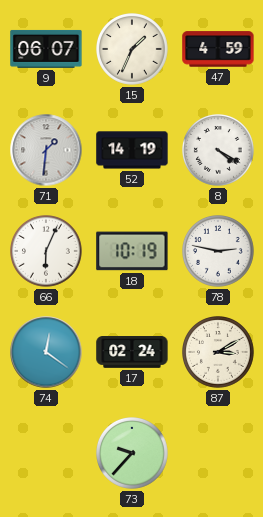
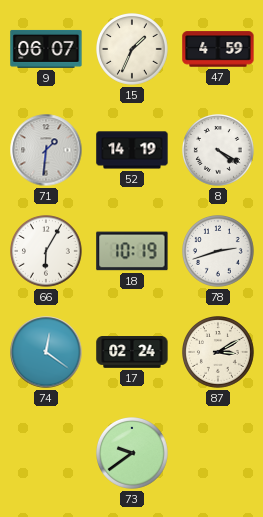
66: 6:04 -> 6:05 (47, 252)
78: 2:47 -> 2:42 (219, 252)
73: 9:37 -> 9:39 (133, 454)
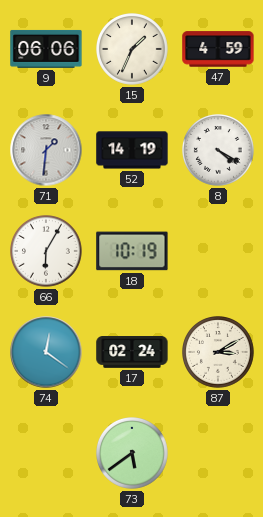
9: 06:07 -> 06:06 (46, 49)
78: 2:42 -> none (219, 252)
73: 9:39 -> 5:39 (133, 454)
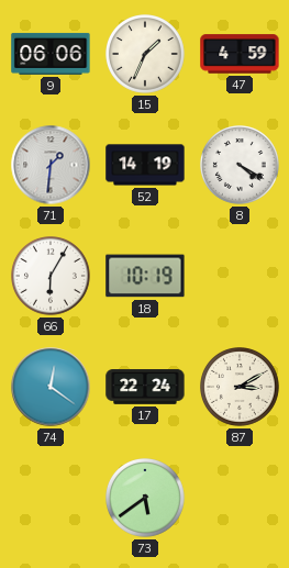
17: 02:24 -> 22:24 (145, 387)
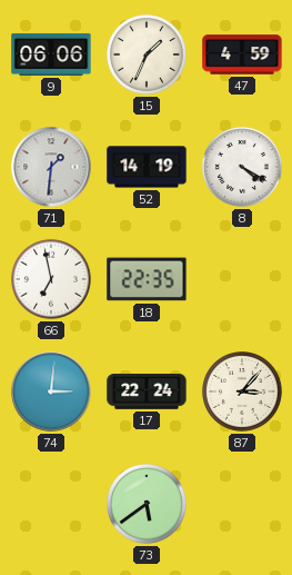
66: 6:05 -> 6:58 (52, 280)
18: 10:19 -> 22:35 (147, 279)
74: 12:21 -> 3:01 (51, 391)
87: 3:10 -> 3:07 (243, 393)
